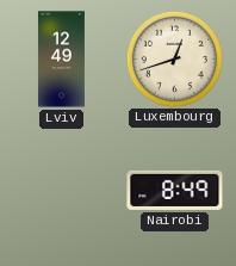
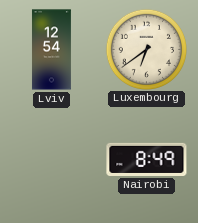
Lviv: 12:49 -> 12:54 (51, 50)
Luxembourg: 12:42 -> 6:39 (146, 49)
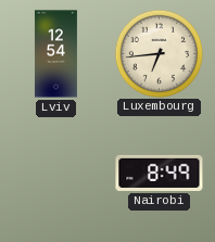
Luxembourg: 6:39 -> 6:44 (159, 53)
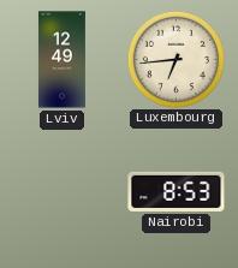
Lviv: 12:54 -> 12:49 (61, 60)
Nairobi: 8:49 -> 8:53 (177, 191)
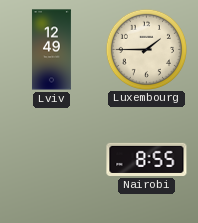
Luxembourg: 6:44 -> 1:45 (146, 49)
Nairobi: 8:53 -> 8:55 (147, 159)
